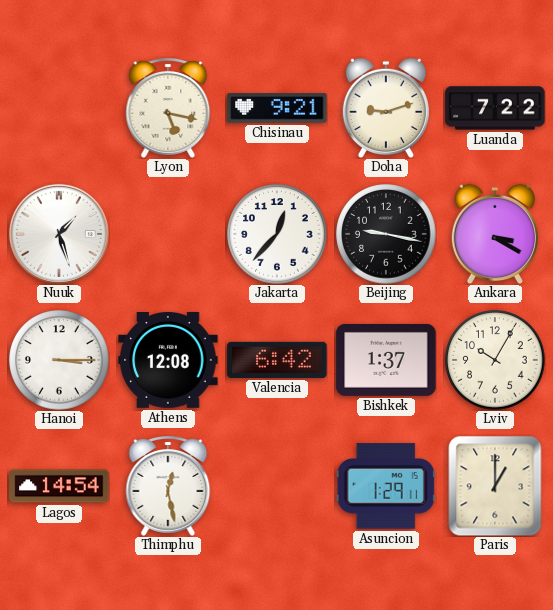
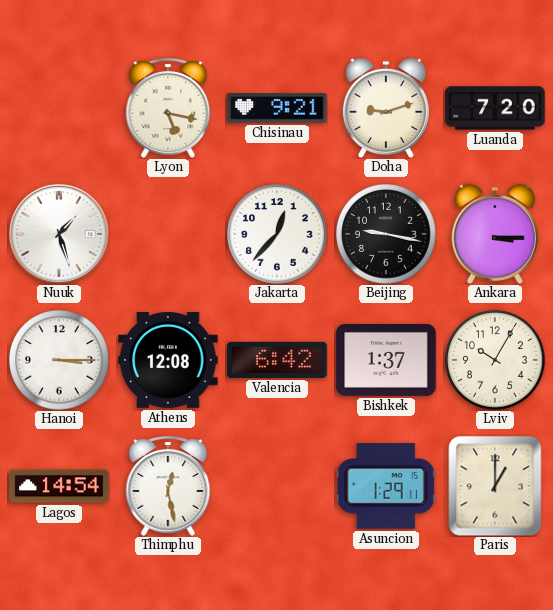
Luanda: 7:22 -> 7:20 (495, 108)
Ankara: 3:20 -> 3:15 (495, 234)
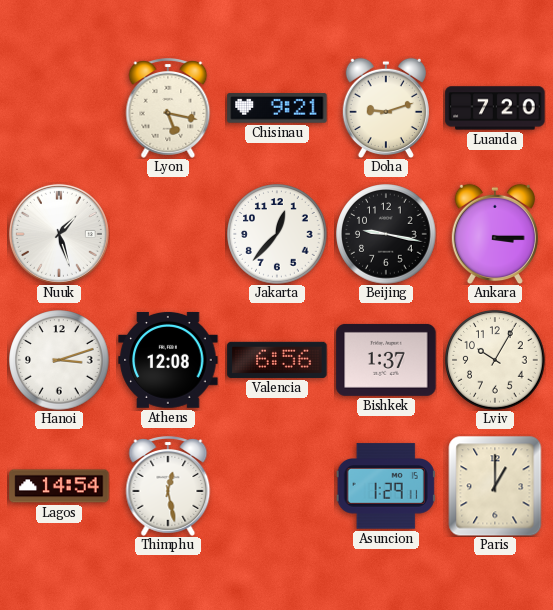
Hanoi: 3:15 -> 3:12 (59, 360)
Valencia: 6:42 -> 6:56 (277, 360)
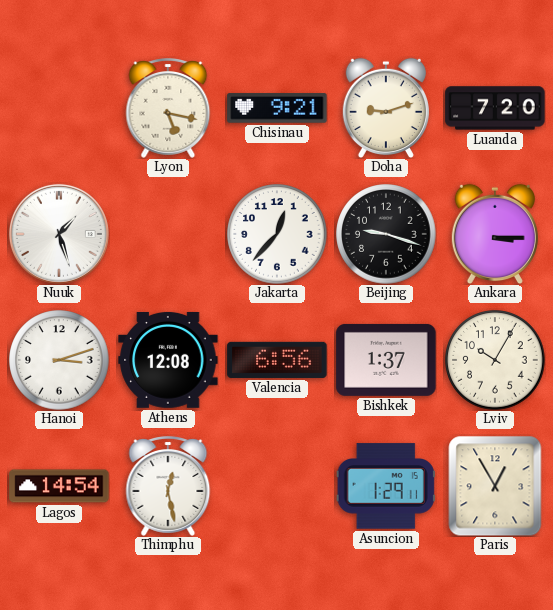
Beijing: 9:17 -> 9:18 (386, 234)
Paris: 1:00 -> 12:55 (495, 486)
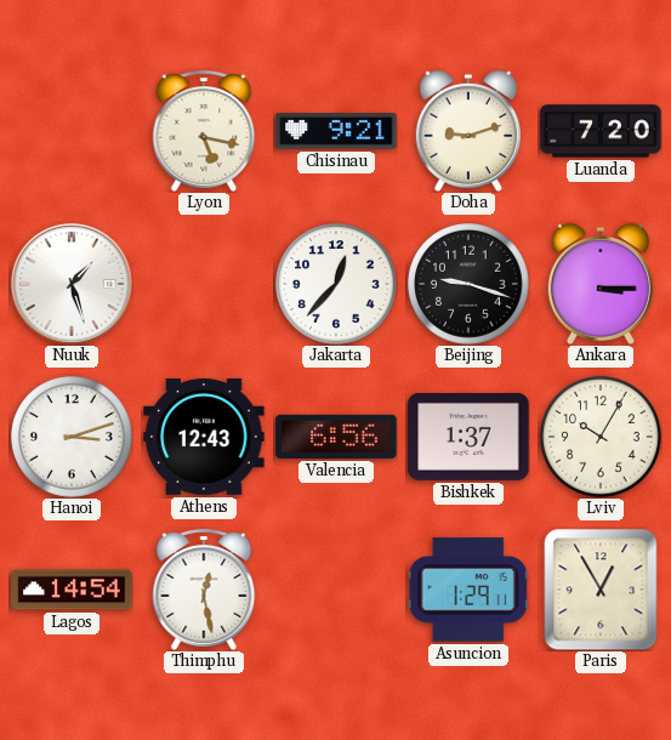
Athens: 12:08 -> 12:43 (204, 437)
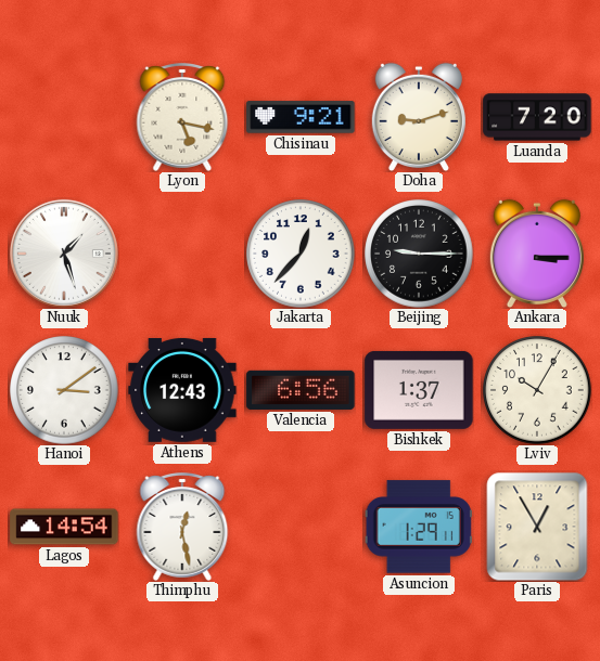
Beijing: 9:18 -> 9:15 (419, 254)
Hanoi: 3:12 -> 3:09 (64, 390)
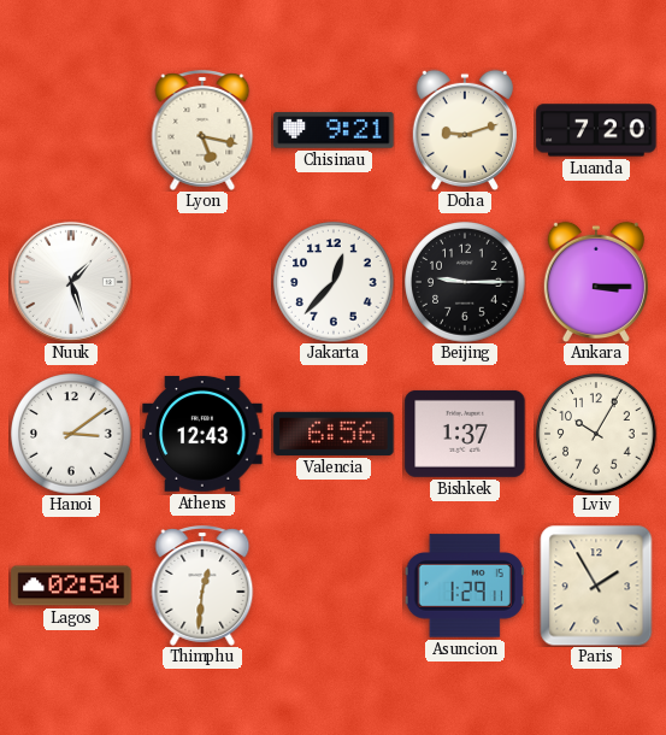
Lagos: 14:54 -> 02:54 (71, 586)
Thimphu: 12:28 -> 12:31 (202, 587)
Paris: 12:55 -> 1:55 (596, 586)
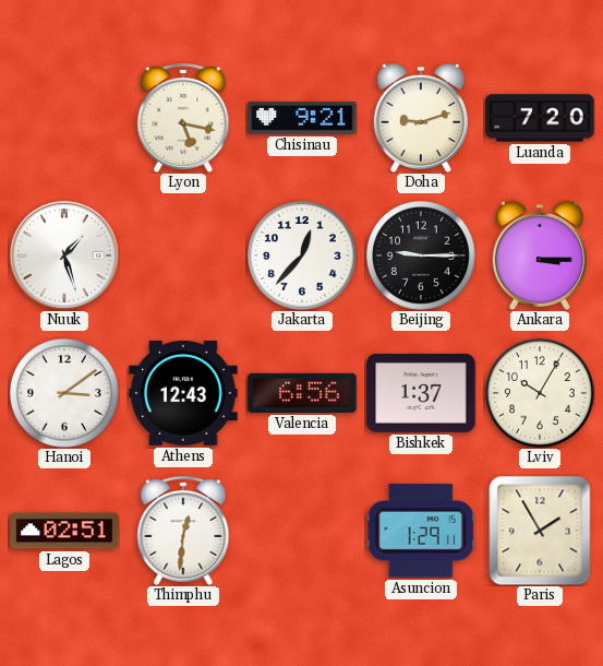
Lagos: 02:54 -> 02:51 (64, 531)
